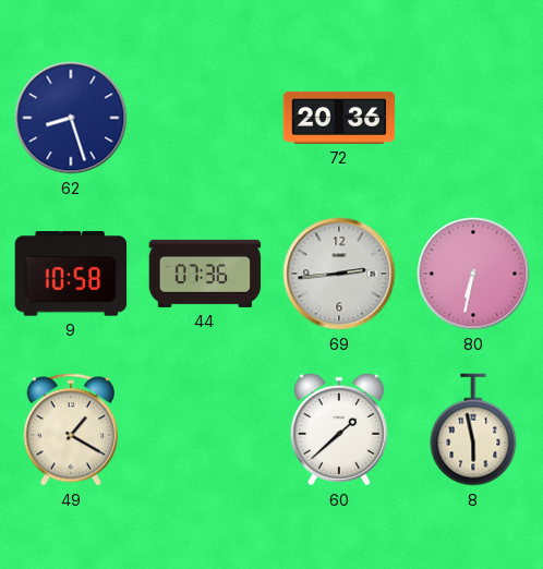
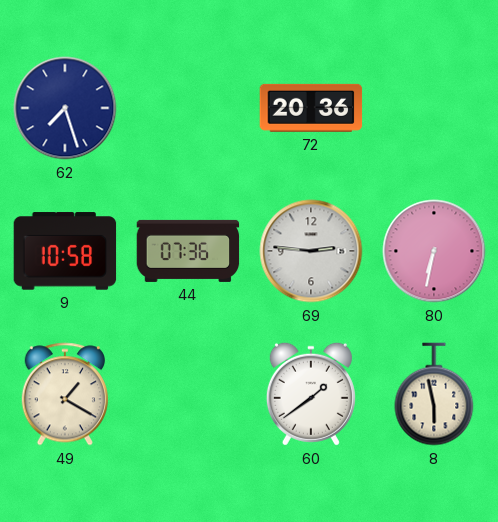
62: 8:27 -> 7:27 (65, 108)
69: 2:44 -> 2:46 (311, 251)
60: 1:38 -> 1:39 (311, 394)
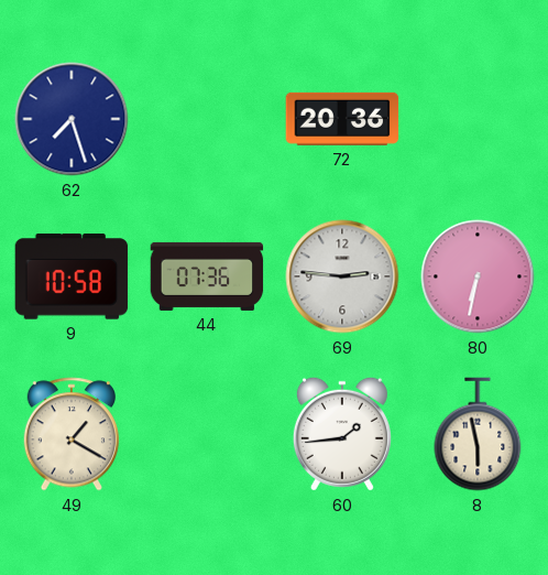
60: 1:39 -> 1:44 (342, 434)
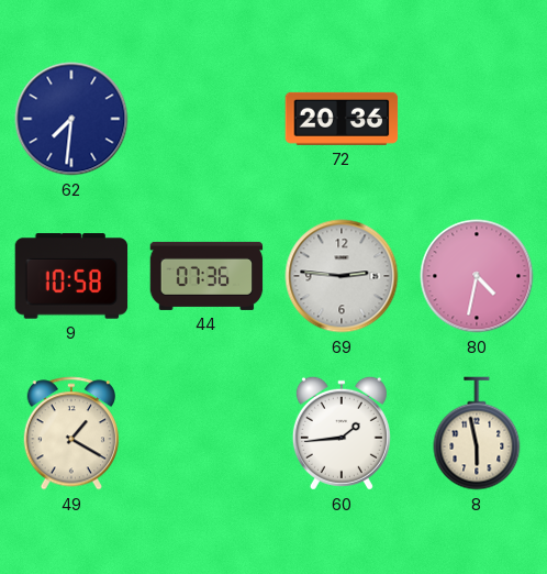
62: 7:27 -> 7:31 (71, 119)
80: 6:32 -> 4:32 (477, 276)
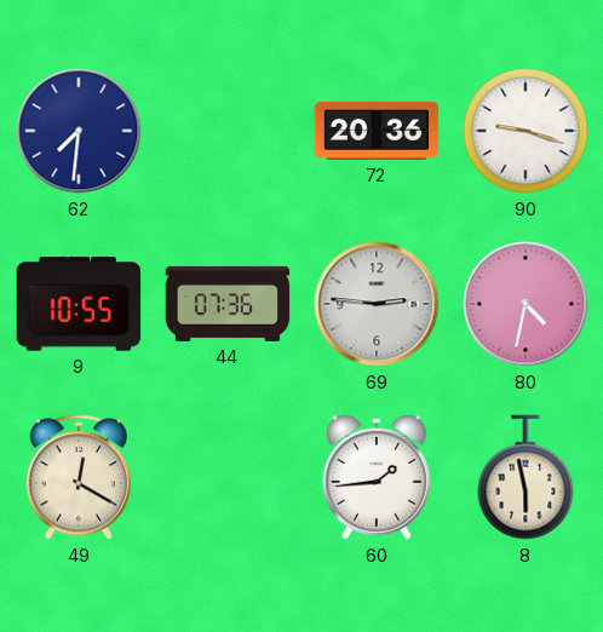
90: none -> 9:18 (526, 131)
9: 10:58 -> 10:55 (79, 304)
49: 1:20 -> 12:20 (77, 477)
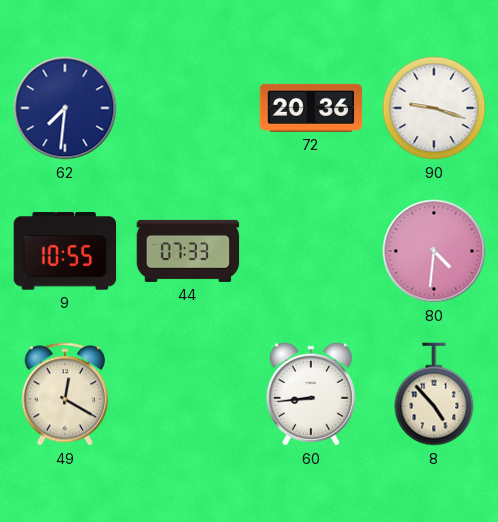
44: 07:36 -> 07:33 (188, 251)
69: 2:46 -> none (377, 304)
80: 4:32 -> 4:31 (434, 251)
60: 1:44 -> 8:44 (311, 394)
8: 5:58 -> 4:53 (434, 394)
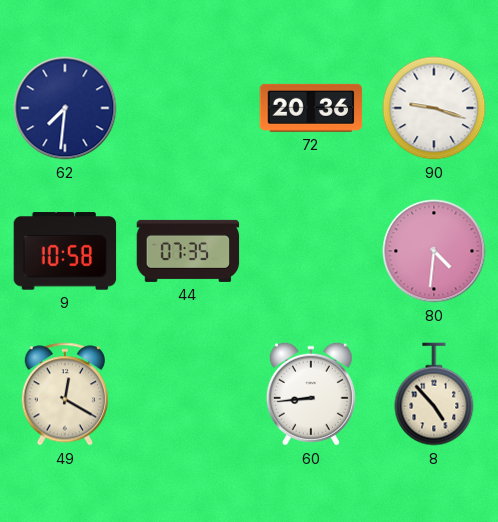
9: 10:55 -> 10:58 (65, 251)
44: 07:33 -> 07:35 (188, 251)
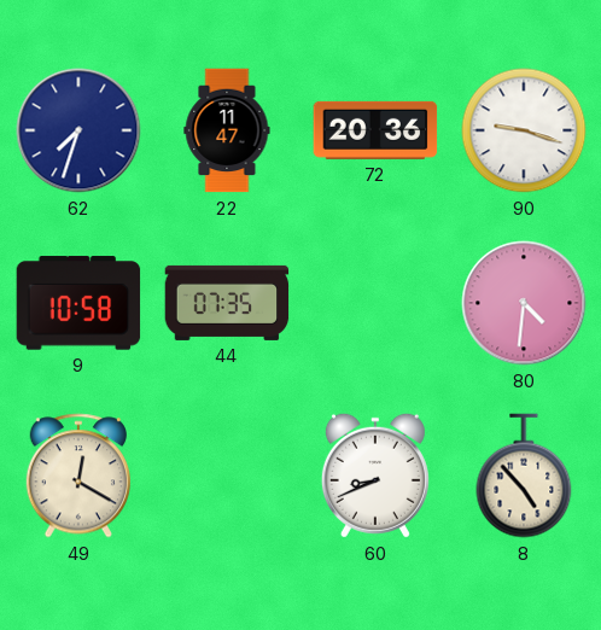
62: 7:31 -> 7:33 (78, 130)
22: none -> 11:47 (227, 130)
60: 8:44 -> 8:41 (375, 476)
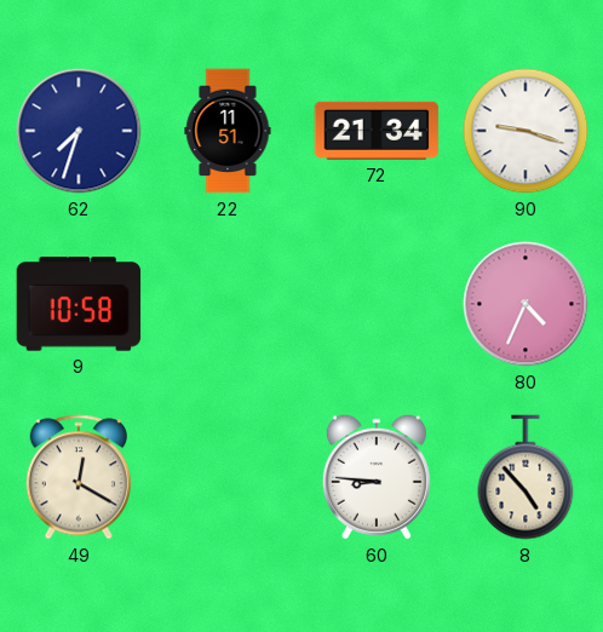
22: 11:47 -> 11:51 (228, 131)
72: 20:36 -> 21:34 (377, 131)
44: 07:35 -> none (227, 303)
80: 4:31 -> 4:34 (526, 304)
60: 8:41 -> 8:46 (377, 477)
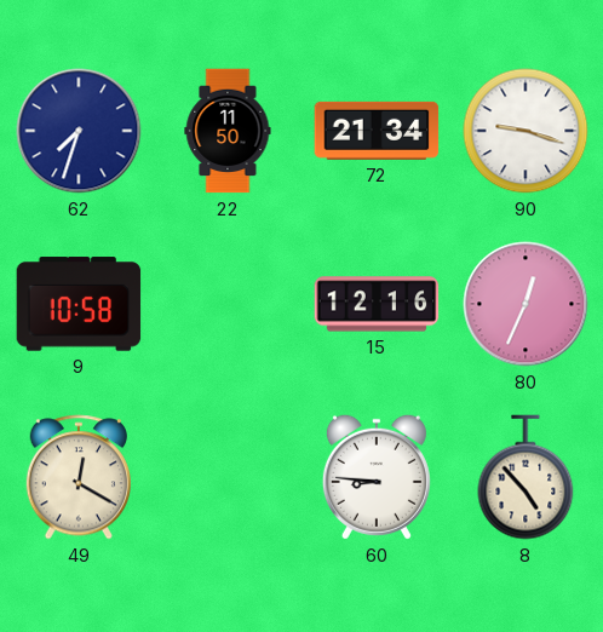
22: 11:51 -> 11:50 (228, 131)
15: none -> 12:16 (377, 304)
80: 4:34 -> 12:34 (526, 304)
